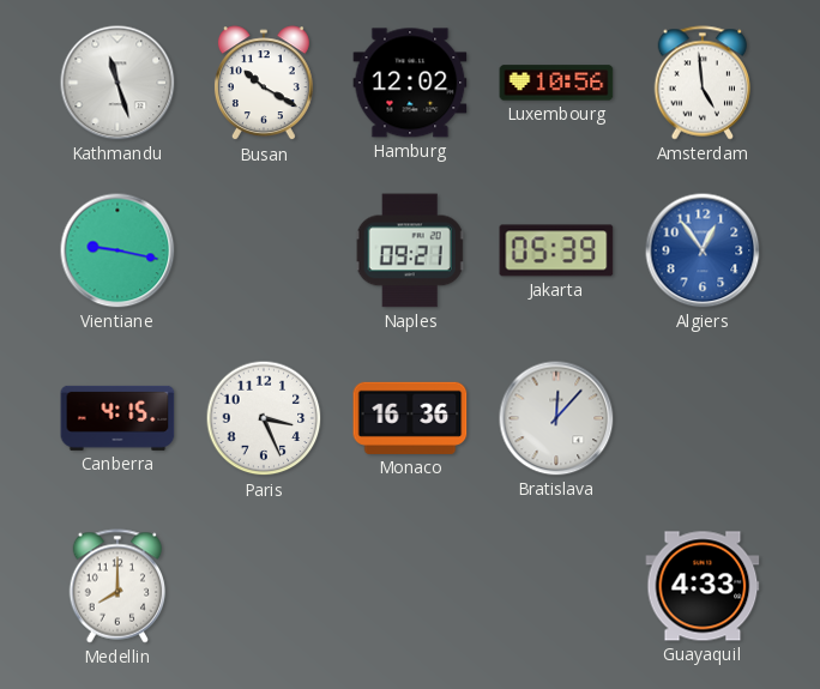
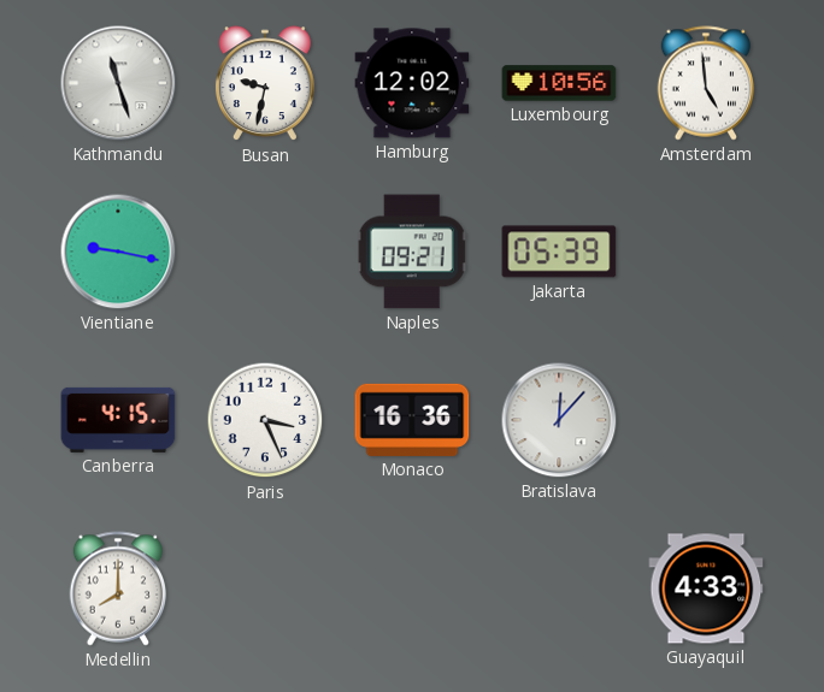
Busan: 10:20 -> 9:32 (265, 84)
Algiers: 12:54 -> none (703, 250)
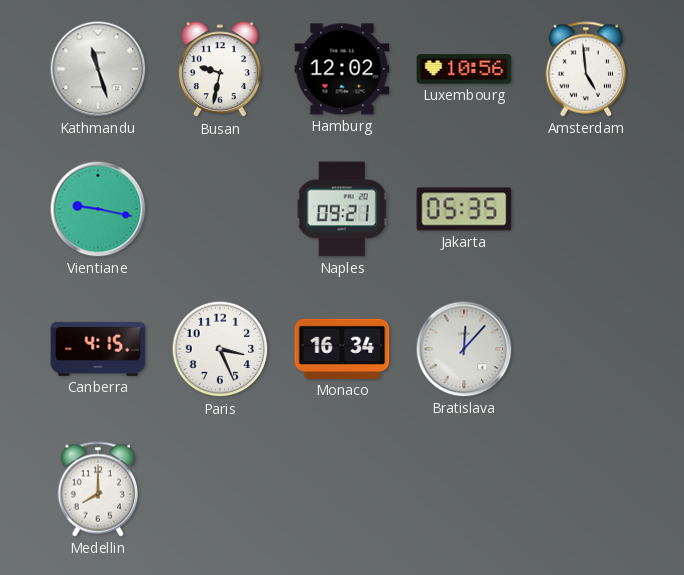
Jakarta: 05:39 -> 05:35 (464, 209)
Monaco: 16:36 -> 16:34 (342, 349)
Guayaquil: 4:33 -> none (706, 589)
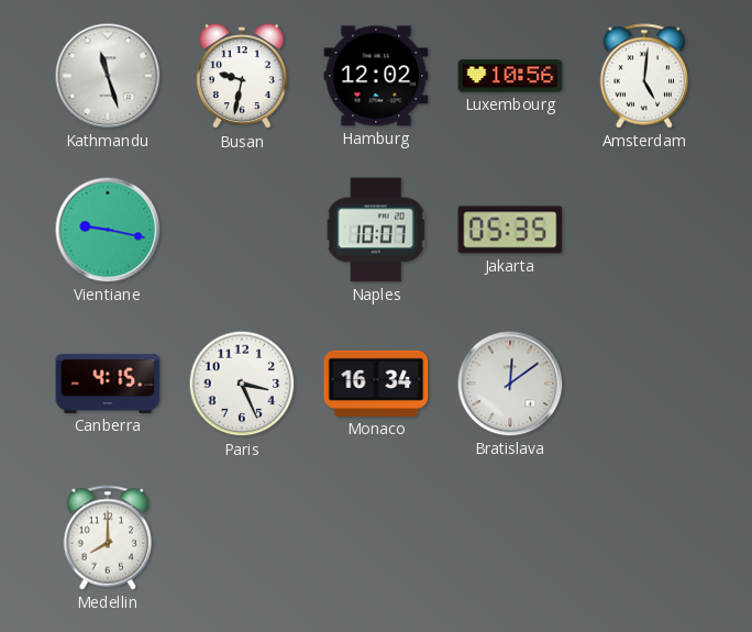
Amsterdam: 4:59 -> 5:01 (644, 76)
Naples: 09:21 -> 10:07 (376, 230)
Bratislava: 12:07 -> 12:09 (510, 384)
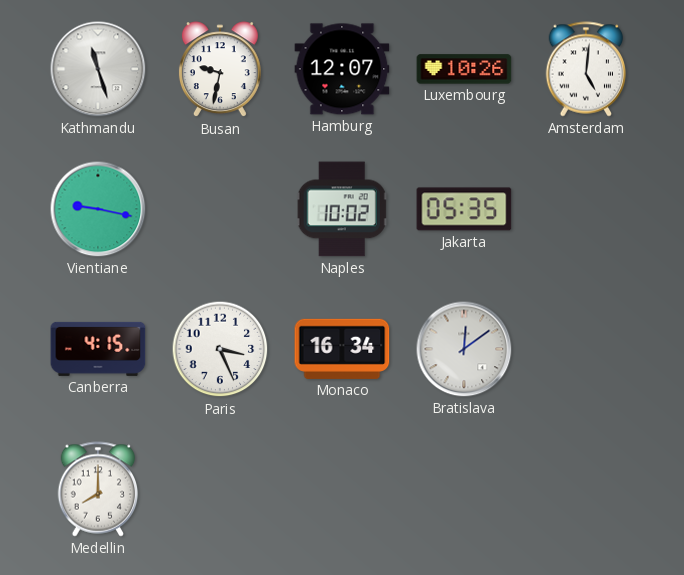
Hamburg: 12:02 -> 12:07 (342, 69)
Luxembourg: 10:56 -> 10:26 (464, 69)
Naples: 10:07 -> 10:02 (342, 209)
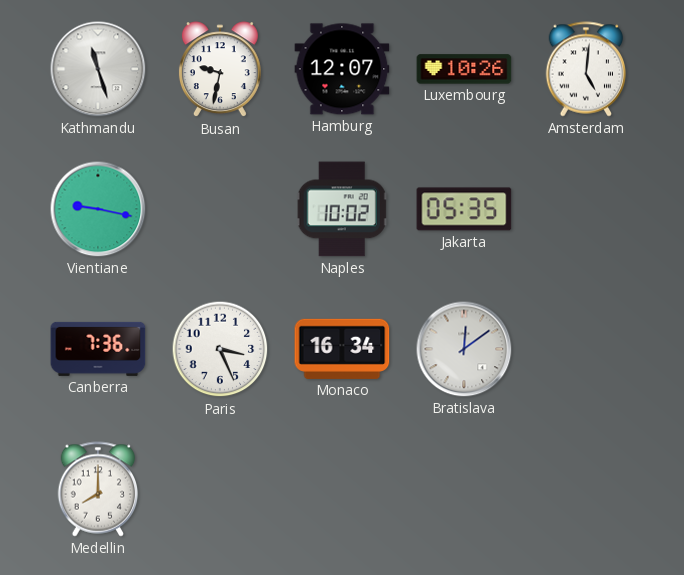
Canberra: 4:15 -> 7:36 (98, 349)
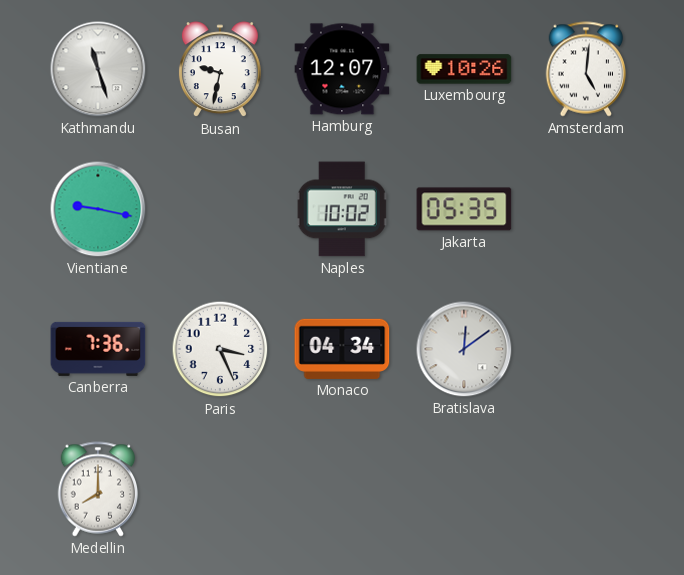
Monaco: 16:34 -> 04:34 (342, 349)
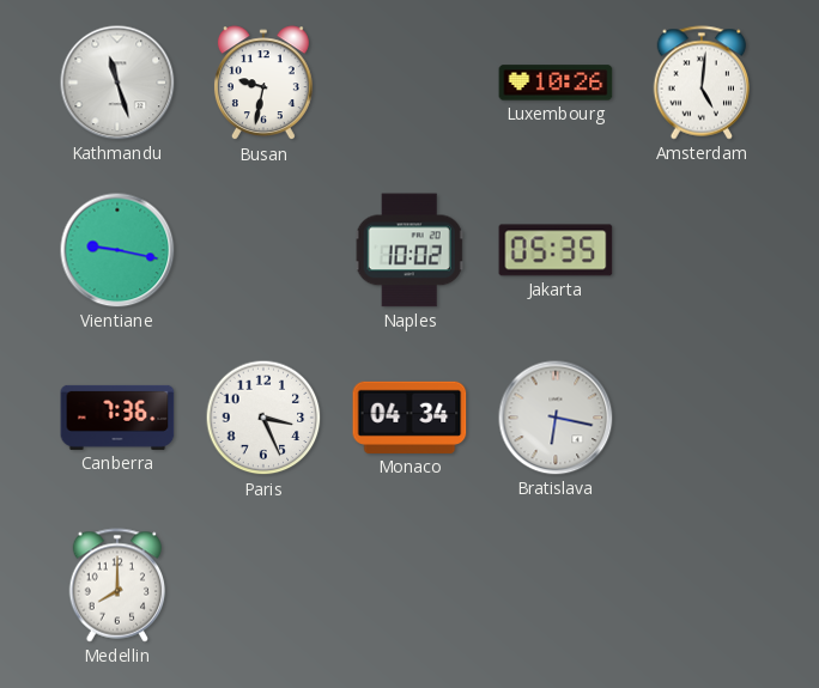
Hamburg: 12:07 -> none (342, 69)
Bratislava: 12:09 -> 6:17 (556, 418)
